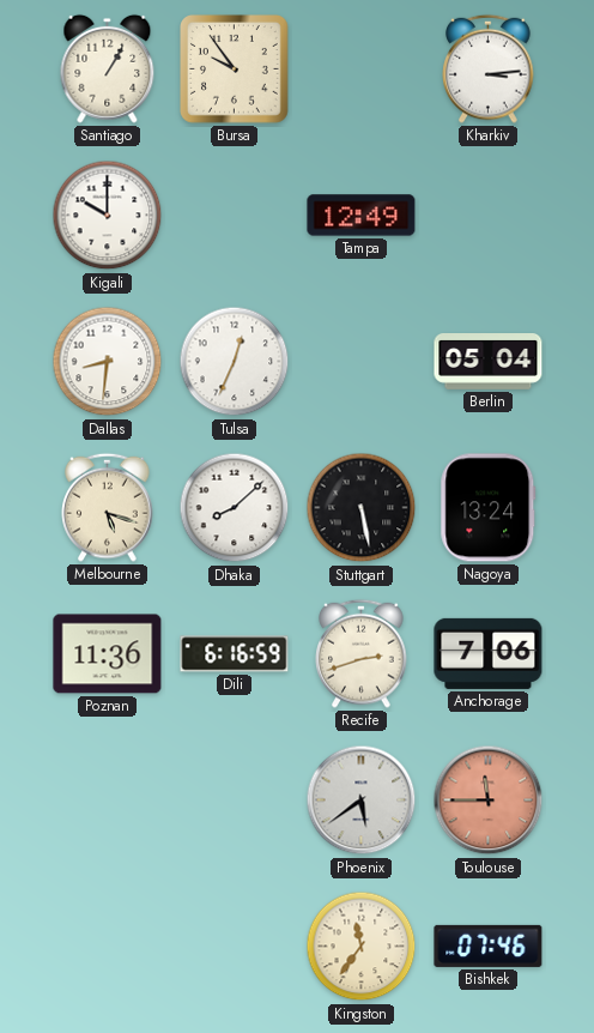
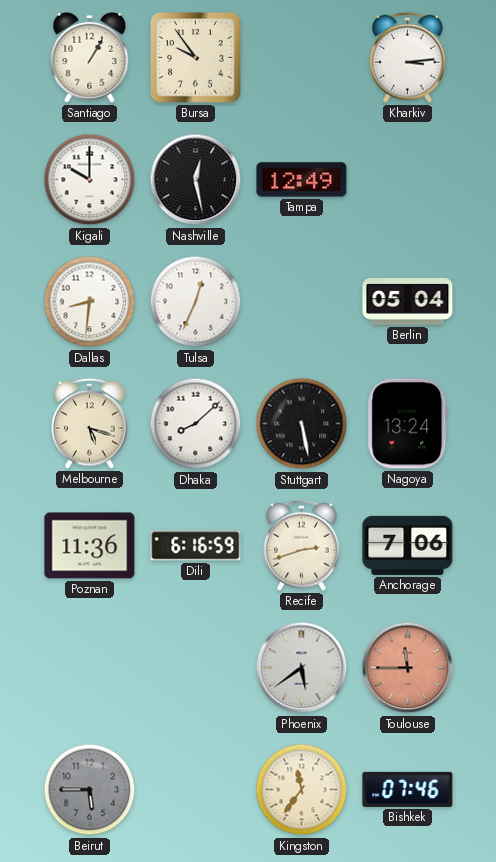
Nashville: none -> 12:28 (196, 180)
Beirut: none -> 5:45 (90, 790)
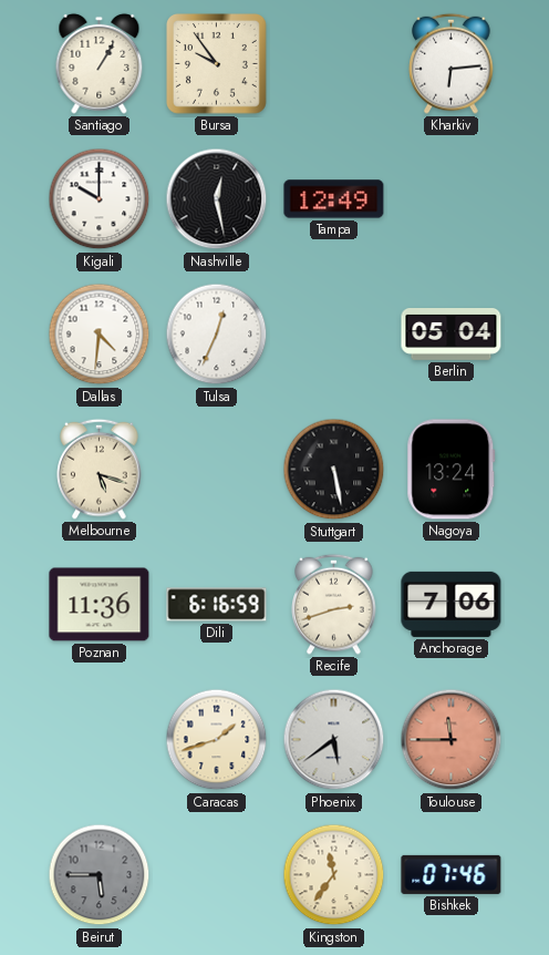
Kharkiv: 3:14 -> 6:14 (452, 63)
Dallas: 8:31 -> 4:31 (100, 335)
Dhaka: 8:08 -> none (196, 424)
Caracas: none -> 1:42 (217, 740)
